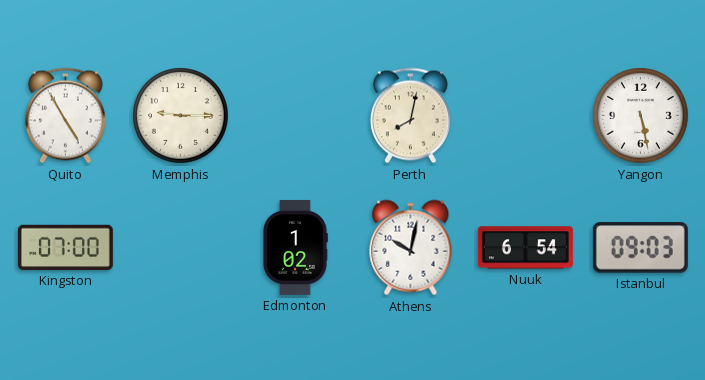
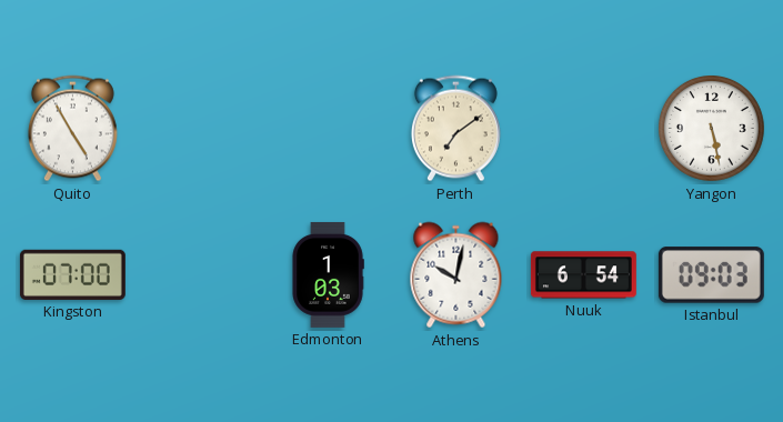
Memphis: 9:15 -> none (181, 116)
Perth: 8:02 -> 7:09 (455, 129)
Edmonton: 1:02 -> 1:03 (328, 274)
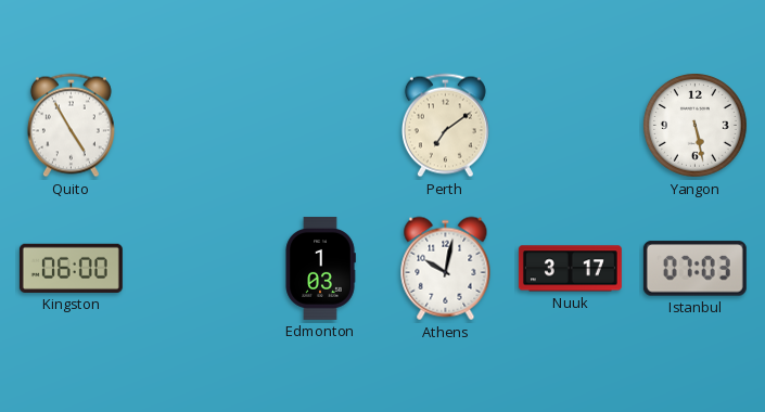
Kingston: 07:00 -> 06:00 (71, 268)
Nuuk: 6:54 -> 3:17 (570, 269)
Istanbul: 09:03 -> 07:03 (694, 269)
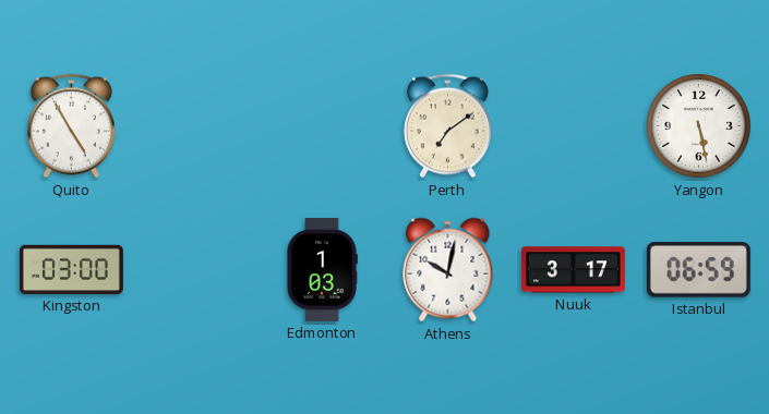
Kingston: 06:00 -> 03:00 (71, 269)
Istanbul: 07:03 -> 06:59 (698, 270)
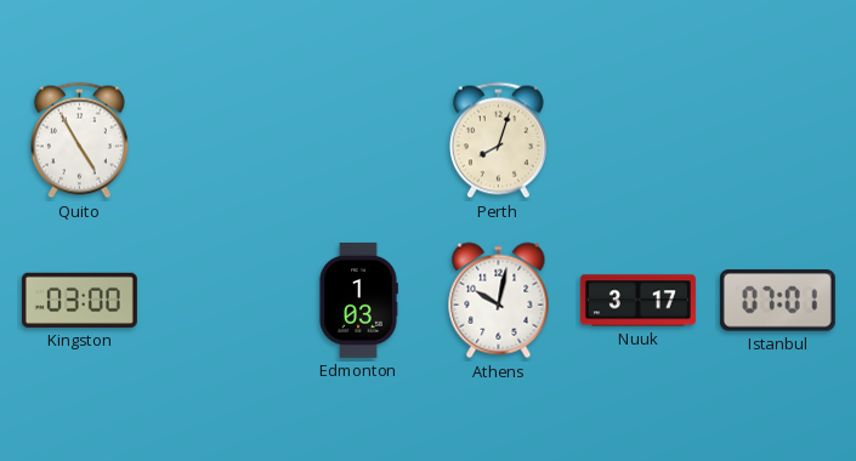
Perth: 7:09 -> 8:03 (498, 141)
Yangon: 5:28 -> none (699, 126)
Istanbul: 06:59 -> 07:01 (777, 301)
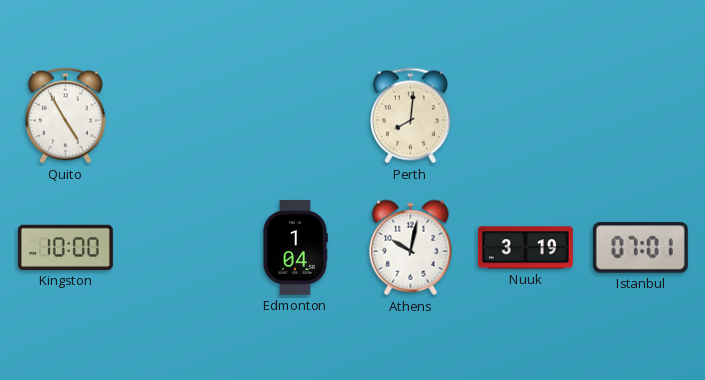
Perth: 8:03 -> 8:01 (410, 116)
Kingston: 03:00 -> 10:00 (65, 247)
Edmonton: 1:03 -> 1:04 (295, 247)
Nuuk: 3:17 -> 3:19 (525, 248)
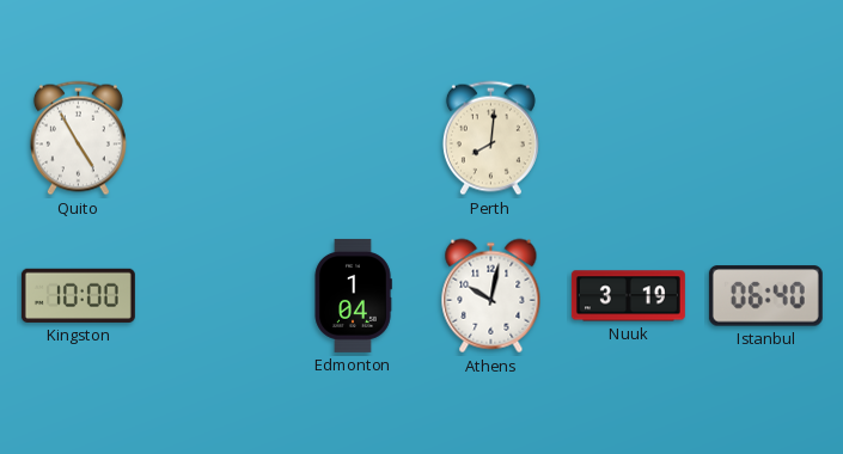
Istanbul: 07:01 -> 06:40 (765, 296)
